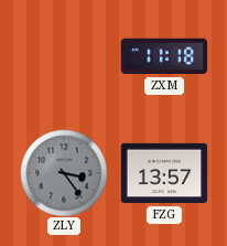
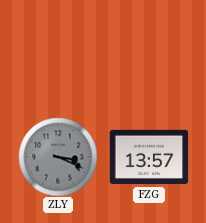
ZXM: 11:18 -> none (164, 56)
ZLY: 3:24 -> 3:19 (58, 157)
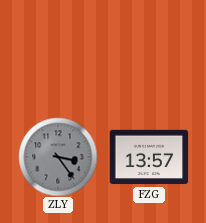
ZLY: 3:19 -> 3:24 (58, 157)
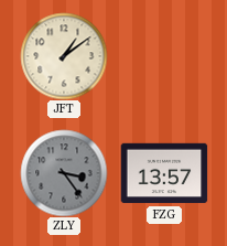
JFT: none -> 1:09 (64, 56)
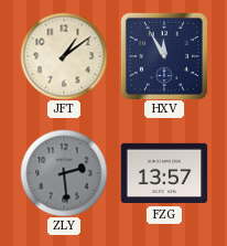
HXV: none -> 11:55 (164, 56)
ZLY: 3:24 -> 2:29 (64, 173)
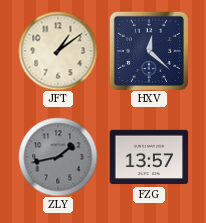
HXV: 11:55 -> 12:22 (149, 51)
ZLY: 2:29 -> 1:43 (58, 157)
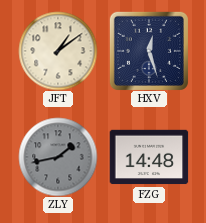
HXV: 12:22 -> 12:27 (149, 51)
FZG: 13:57 -> 14:48 (149, 157)
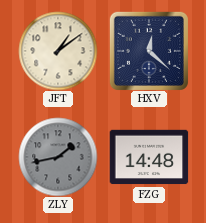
HXV: 12:27 -> 12:22 (149, 51)
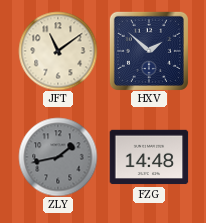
JFT: 1:09 -> 11:09 (58, 51)
HXV: 12:22 -> 1:52 (149, 51)
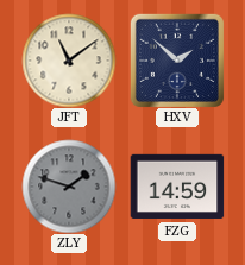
ZLY: 1:43 -> 1:48 (69, 187)
FZG: 14:48 -> 14:59 (177, 187)
